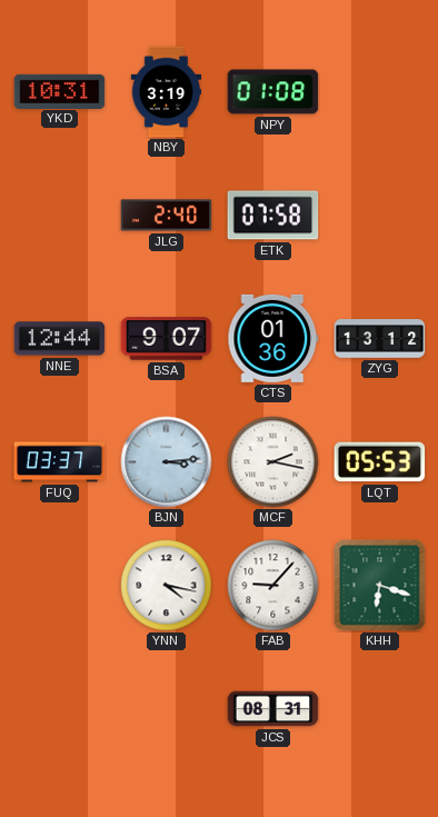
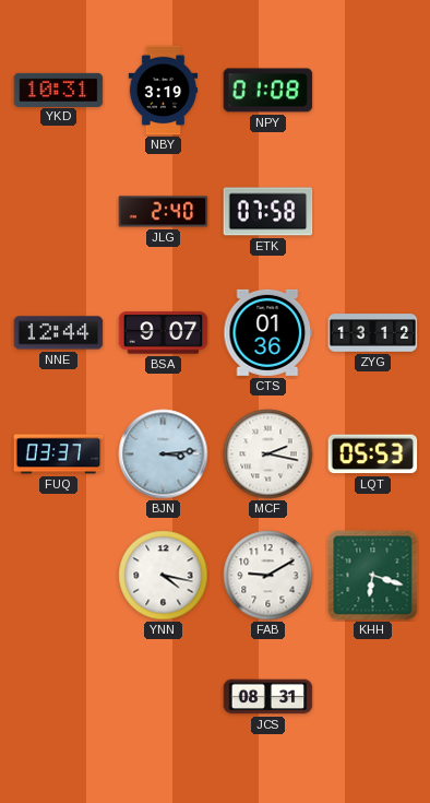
FAB: 9:07 -> 9:10 (268, 576)
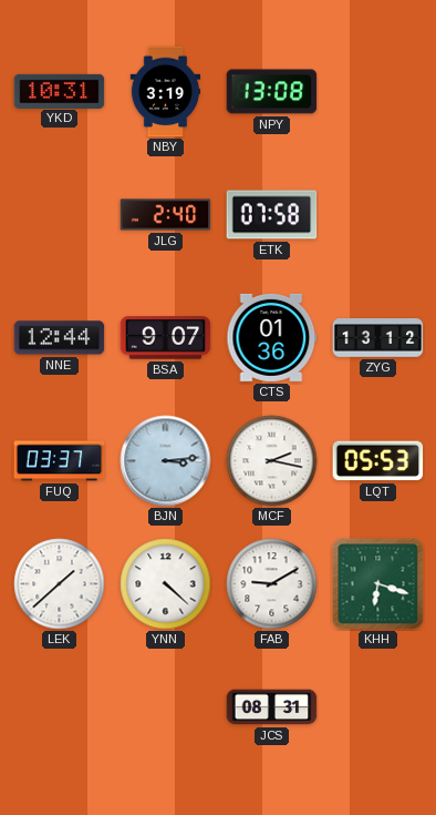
NPY: 01:08 -> 13:08 (272, 92)
LEK: none -> 1:38 (60, 584)
YNN: 4:17 -> 4:22 (166, 584)
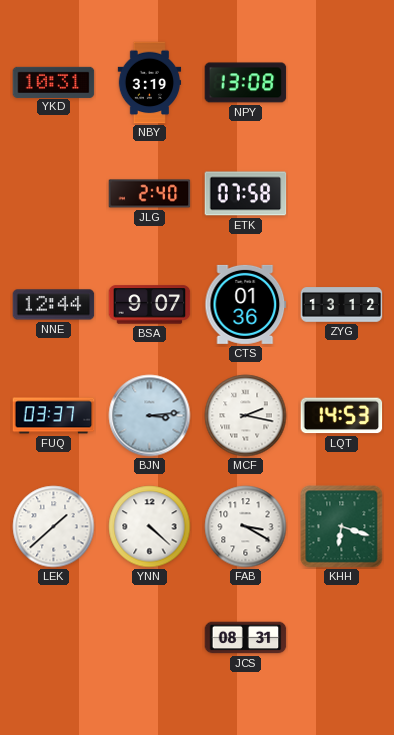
LQT: 05:53 -> 14:53 (342, 416)
FAB: 9:10 -> 3:20 (246, 527)
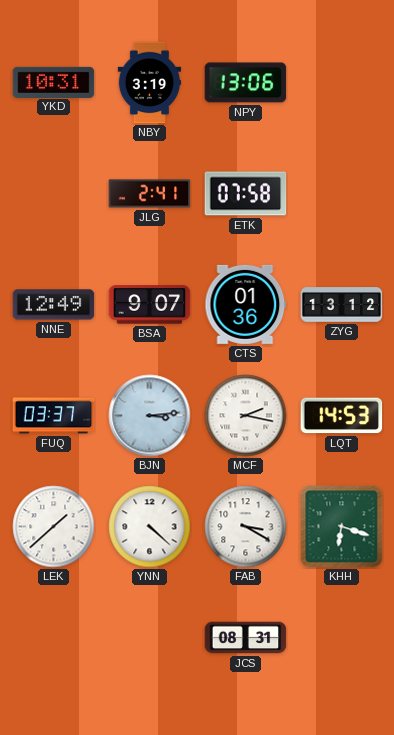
NPY: 13:08 -> 13:06 (246, 83)
JLG: 2:40 -> 2:41 (150, 194)
NNE: 12:44 -> 12:49 (54, 305)
